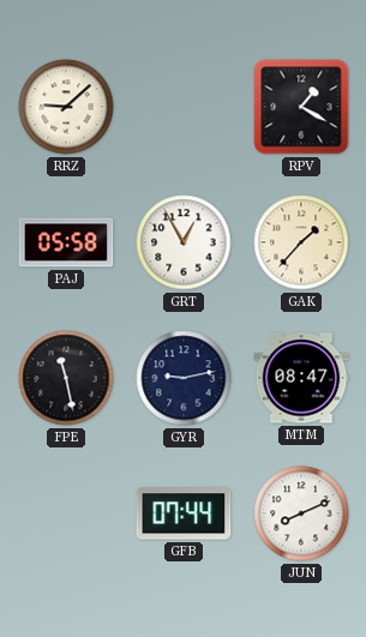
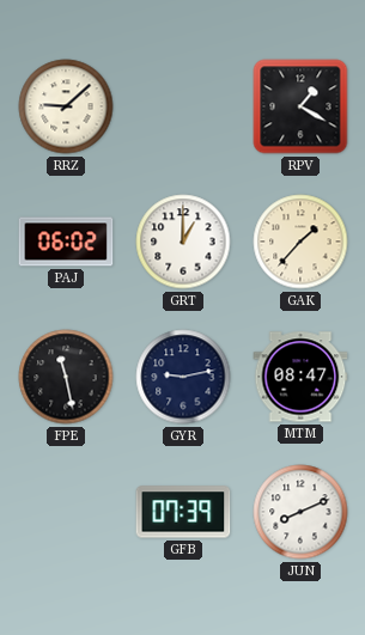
PAJ: 05:58 -> 06:02 (66, 242)
GRT: 12:55 -> 1:00 (183, 242)
GFB: 07:44 -> 07:39 (183, 512)
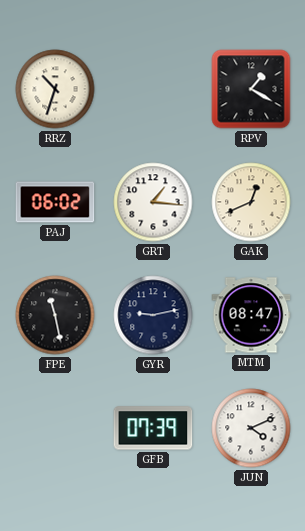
RRZ: 9:08 -> 10:33 (55, 89)
GRT: 1:00 -> 1:16 (153, 202)
GAK: 1:37 -> 12:41 (251, 202)
JUN: 8:11 -> 4:11 (251, 428)
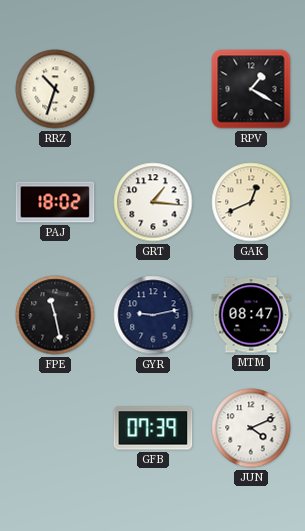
PAJ: 06:02 -> 18:02 (55, 202)
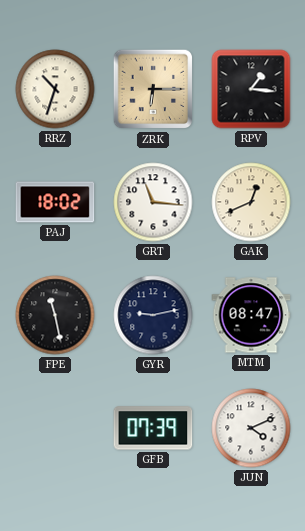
ZRK: none -> 6:15 (153, 89)
RPV: 1:20 -> 1:16 (251, 89)
GRT: 1:16 -> 11:16 (153, 202)
